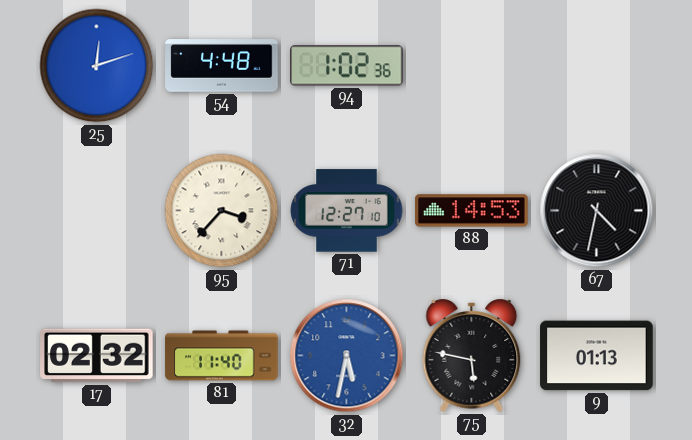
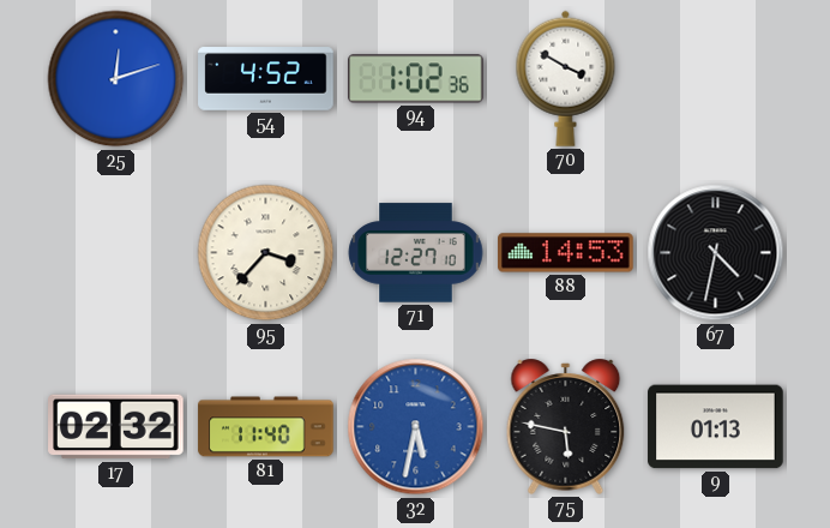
54: 4:48 -> 4:52 (266, 79)
70: none -> 3:50 (566, 78)
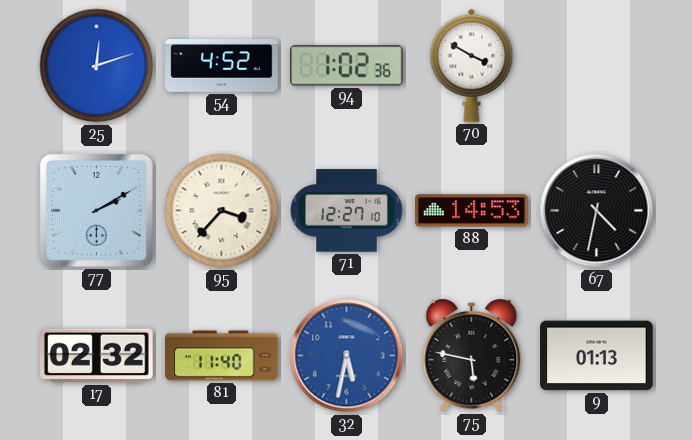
77: none -> 2:10 (97, 211)
